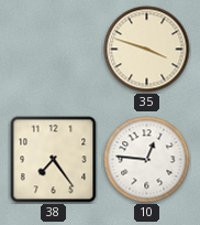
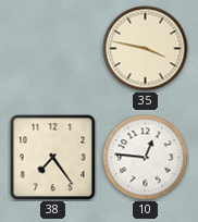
35: 3:48 -> 3:47 (146, 49)
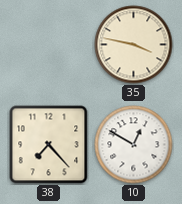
38: 7:24 -> 7:23 (49, 145)
10: 12:46 -> 12:50 (134, 145)
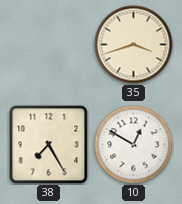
35: 3:47 -> 3:42 (134, 45)
38: 7:23 -> 7:25 (49, 145)
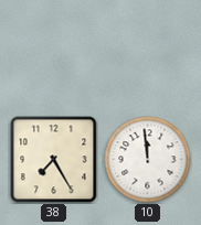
35: 3:42 -> none (134, 45)
10: 12:50 -> 11:59 (148, 160)
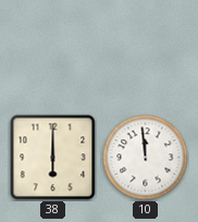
38: 7:25 -> 6:00 (53, 158)
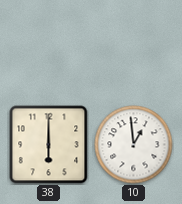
10: 11:59 -> 12:59 (134, 145)
